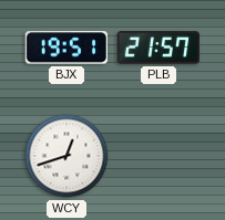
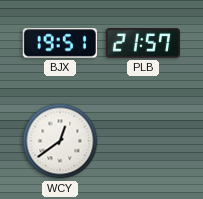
WCY: 12:42 -> 12:39 (60, 141)
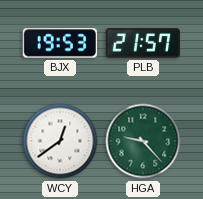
BJX: 19:51 -> 19:53 (60, 43)
HGA: none -> 9:23 (143, 141)
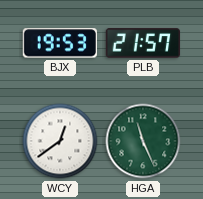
HGA: 9:23 -> 11:26 (143, 141)
